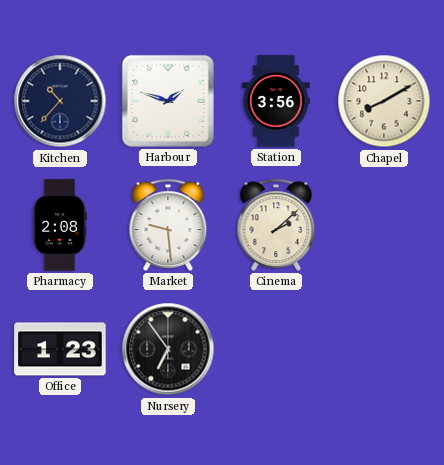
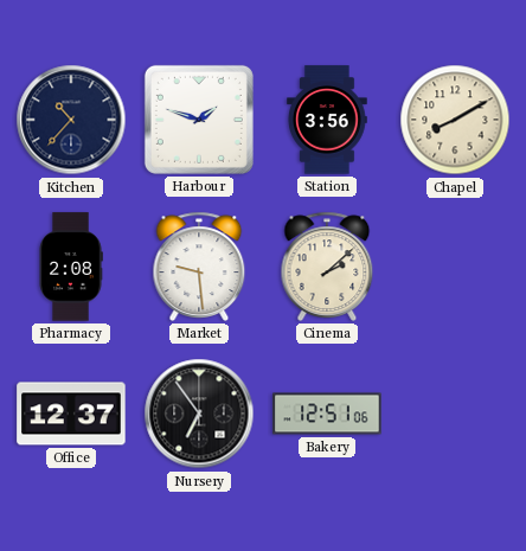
Office: 1:23 -> 12:37 (71, 414)
Bakery: none -> 12:51 (327, 414)
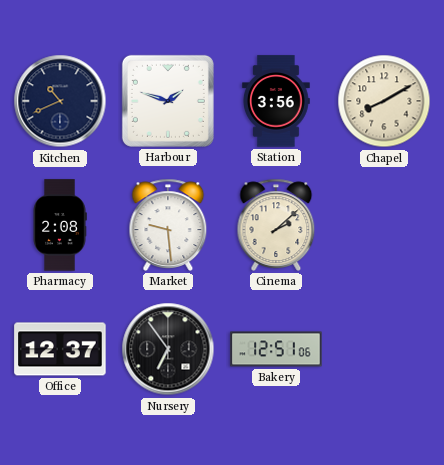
Kitchen: 10:37 -> 10:41 (60, 101)
